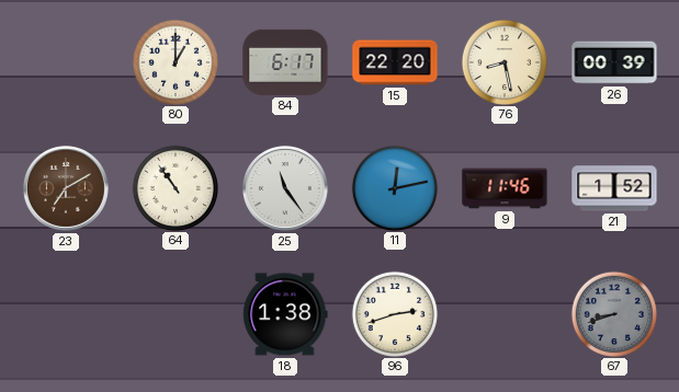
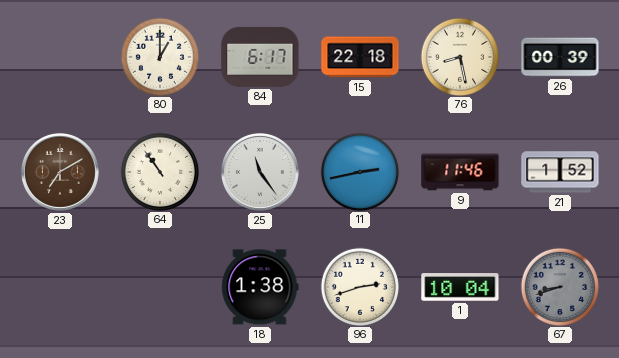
15: 22:20 -> 22:18 (360, 57)
11: 12:13 -> 2:43 (359, 171)
1: none -> 10:04 (460, 287)
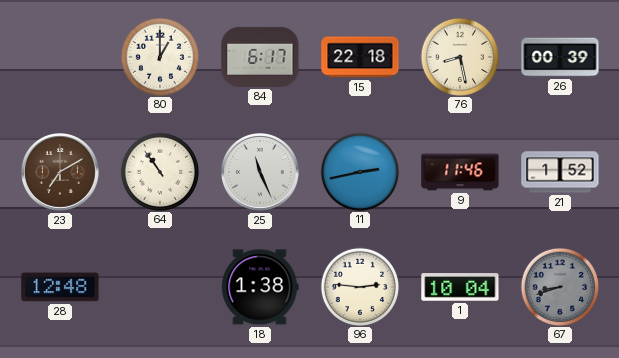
25: 11:24 -> 11:26 (260, 172)
28: none -> 12:48 (60, 287)
96: 2:42 -> 2:46 (359, 286)
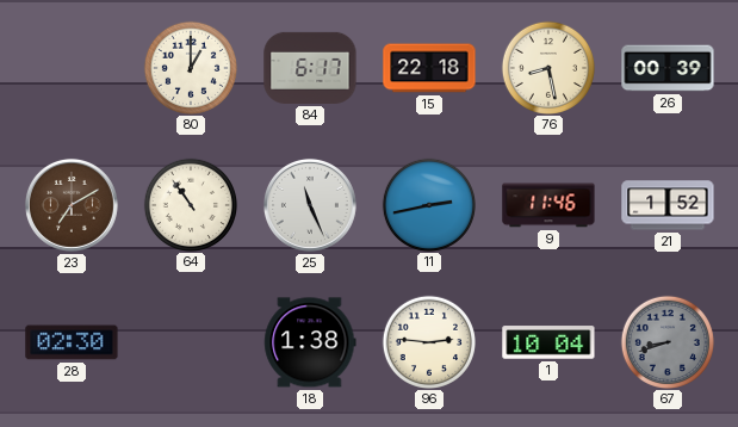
28: 12:48 -> 02:30 (72, 342)
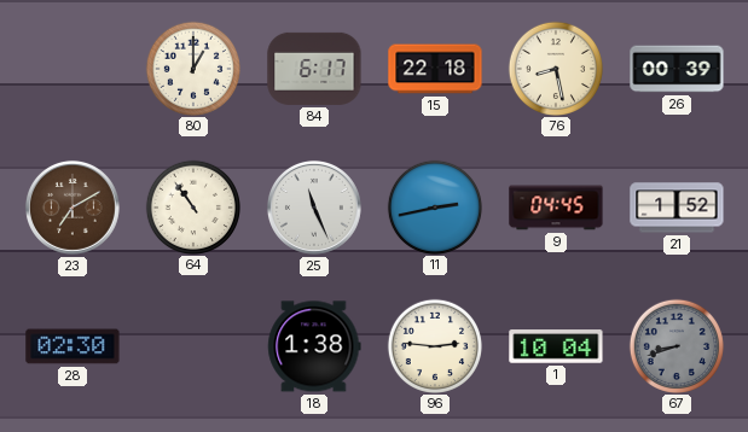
9: 11:46 -> 04:45 (556, 208)
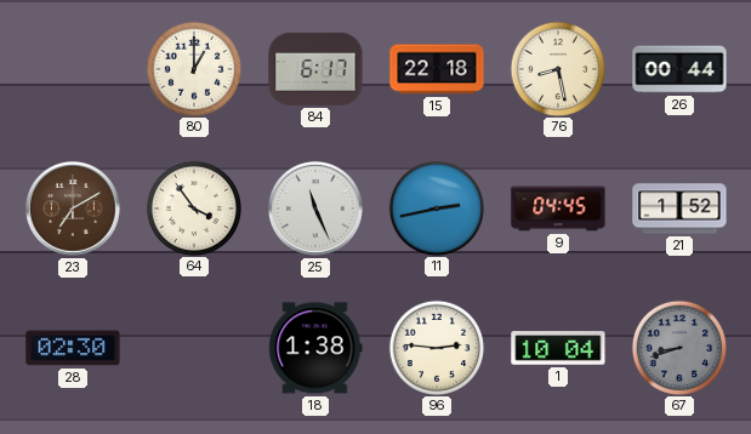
26: 00:39 -> 00:44 (679, 69)
64: 10:54 -> 3:54 (193, 207)
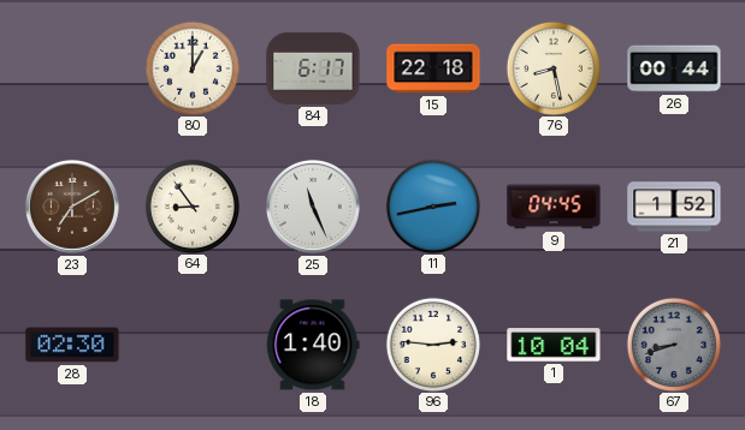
64: 3:54 -> 8:54 (191, 205)
18: 1:38 -> 1:40 (313, 345)
